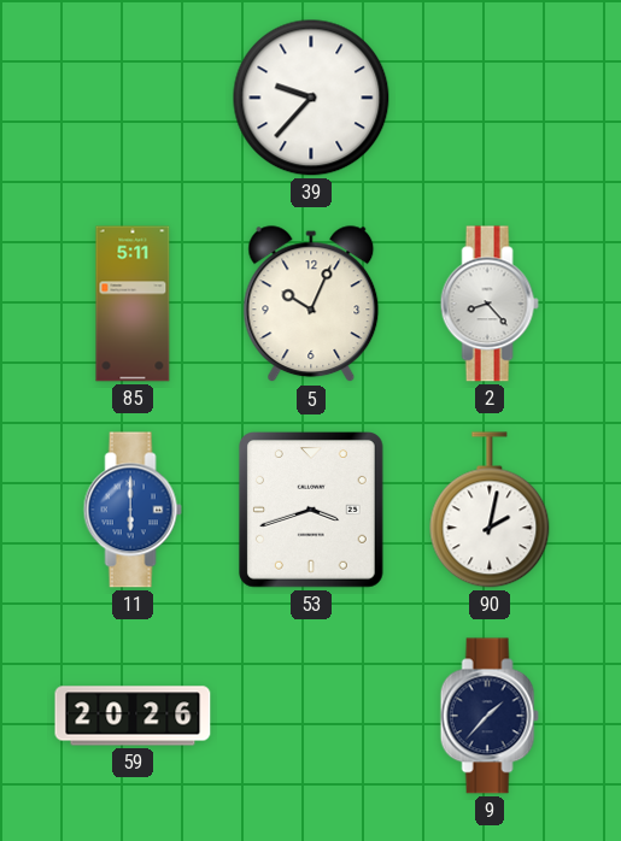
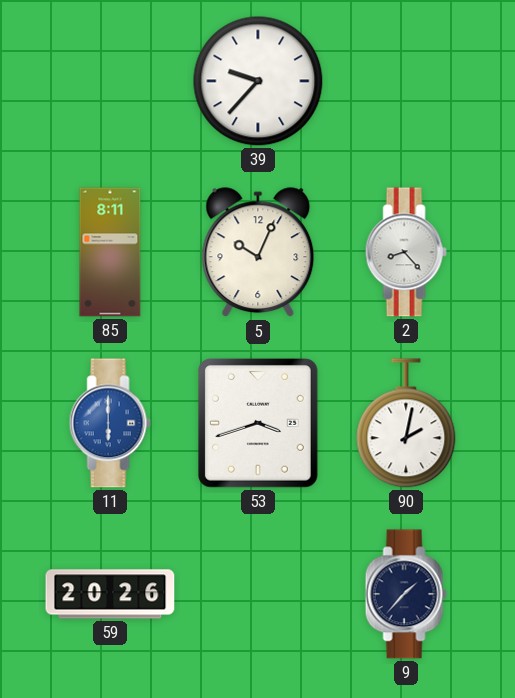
85: 5:11 -> 8:11 (110, 252)
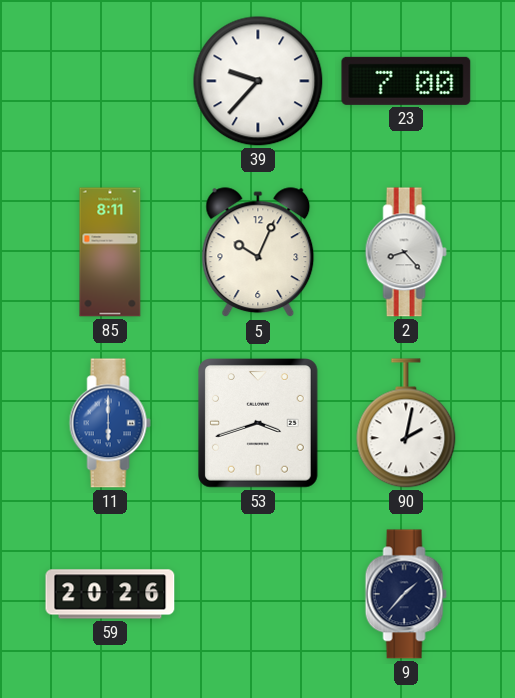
23: none -> 7:00 (406, 81)
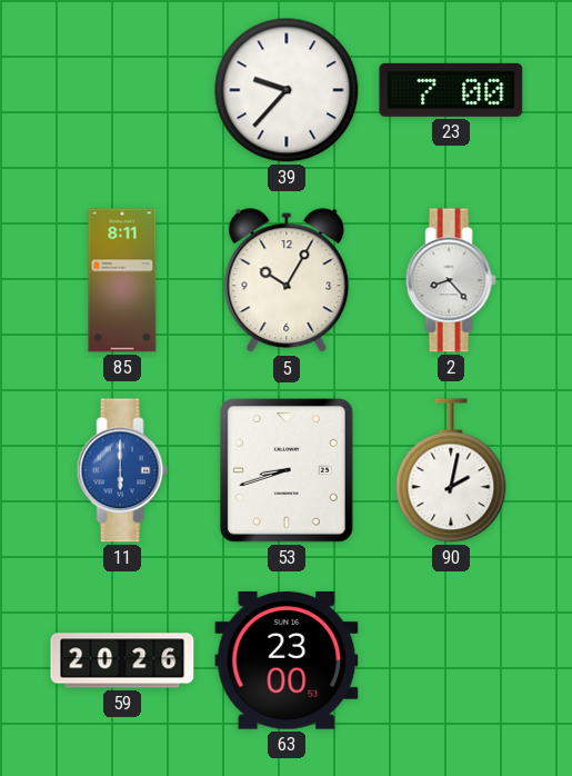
5: 10:04 -> 10:05 (287, 281)
53: 3:42 -> 8:42 (288, 471)
63: none -> 23:00 (287, 660)
9: 1:37 -> none (406, 594)
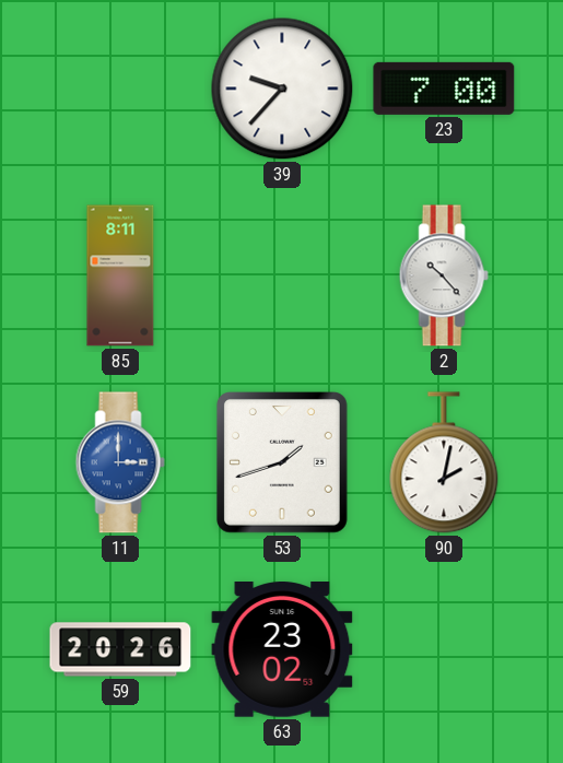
5: 10:05 -> none (287, 281)
2: 8:23 -> 10:23 (444, 275)
11: 6:00 -> 3:00 (120, 462)
53: 8:42 -> 1:42 (283, 463)
63: 23:00 -> 23:02 (282, 649)
